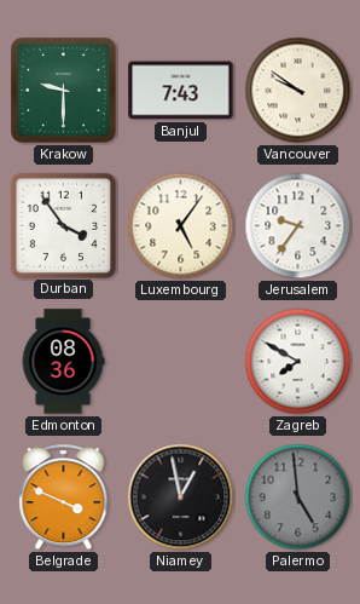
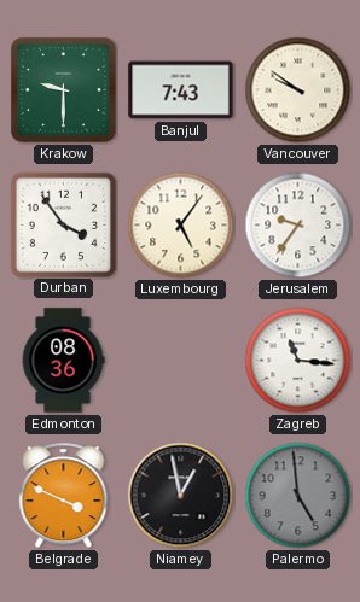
Zagreb: 7:50 -> 11:16 (298, 361)
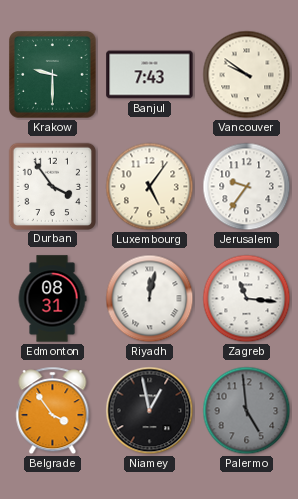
Edmonton: 08:36 -> 08:31 (52, 299)
Riyadh: none -> 12:02 (150, 299)
Belgrade: 3:49 -> 3:54 (53, 411)
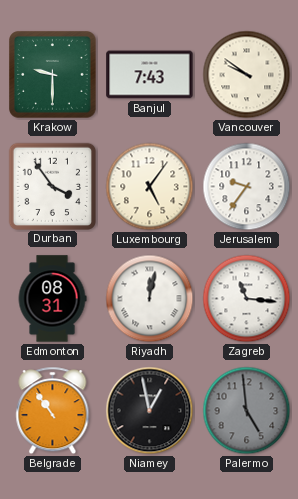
Belgrade: 3:54 -> 10:54 (53, 411)
